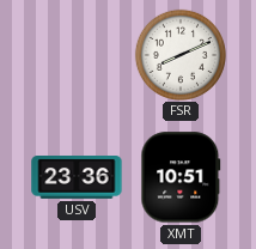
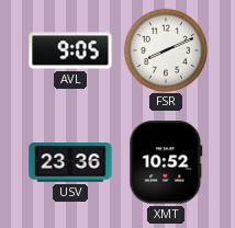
AVL: none -> 9:05 (70, 50)
XMT: 10:51 -> 10:52 (166, 162)
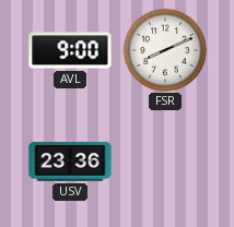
AVL: 9:05 -> 9:00 (70, 50)
XMT: 10:52 -> none (166, 162)
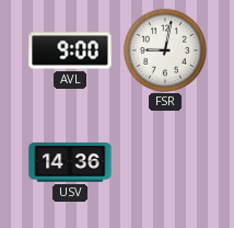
FSR: 8:11 -> 9:02 (164, 49)
USV: 23:36 -> 14:36 (70, 163)
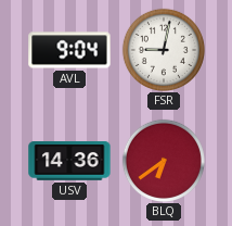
AVL: 9:00 -> 9:04 (69, 50)
BLQ: none -> 6:39 (163, 160)
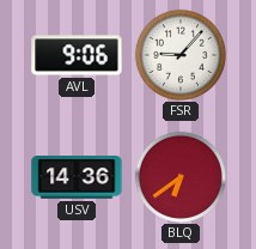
AVL: 9:04 -> 9:06 (77, 55)
FSR: 9:02 -> 9:07 (179, 54)
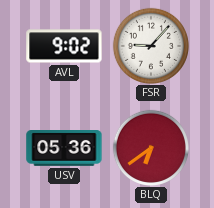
AVL: 9:06 -> 9:02 (64, 46)
USV: 14:36 -> 05:36 (64, 149)
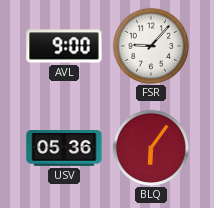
AVL: 9:02 -> 9:00 (64, 46)
BLQ: 6:39 -> 6:06 (150, 147)
